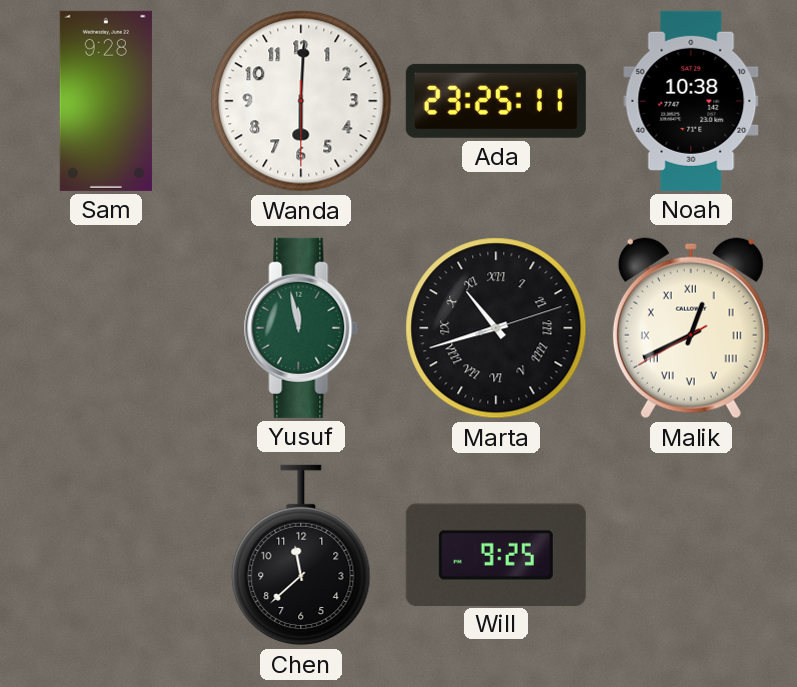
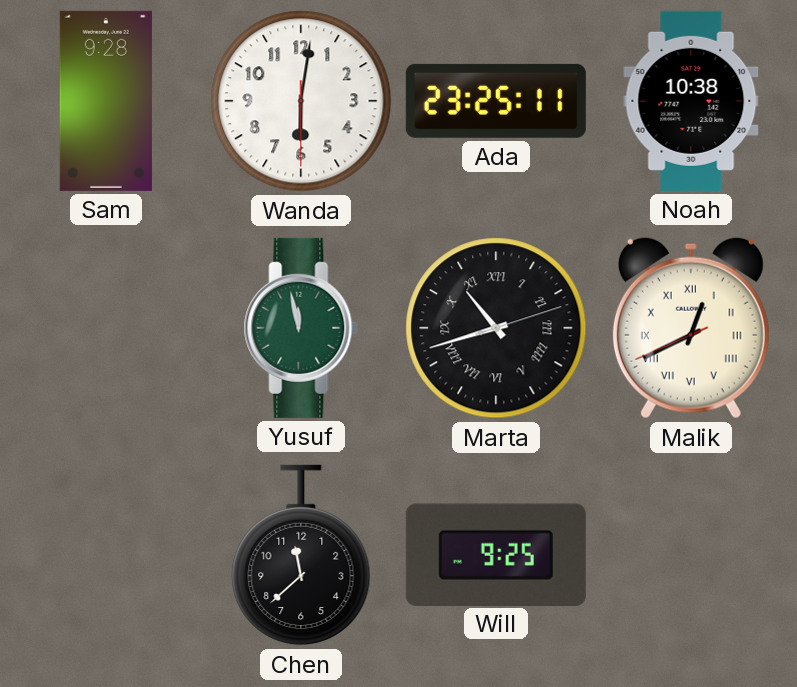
Wanda: 6:00 -> 6:01 (301, 101)
Malik: 12:40:40 -> 12:40:41 (691, 328)
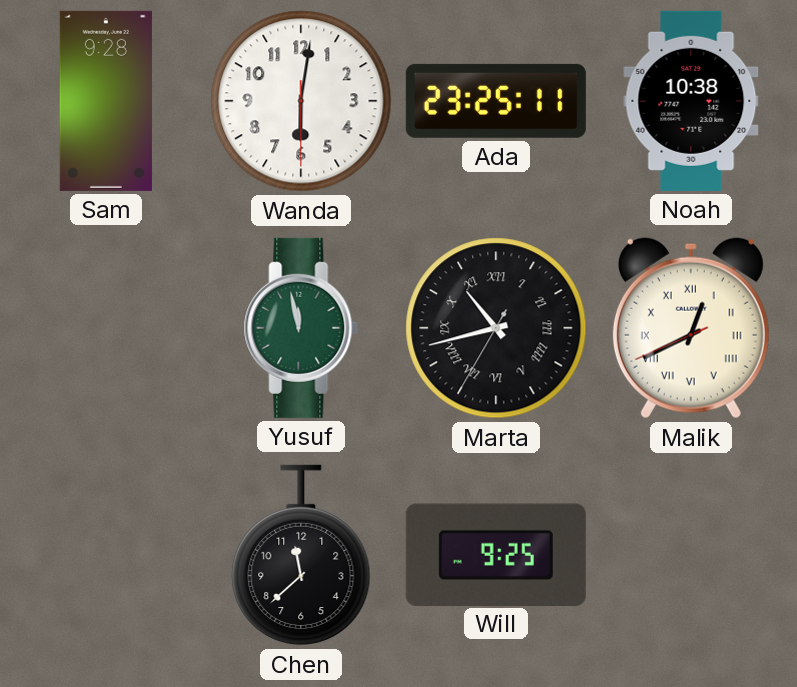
Marta: 10:42:12 -> 10:42:35 (496, 328)
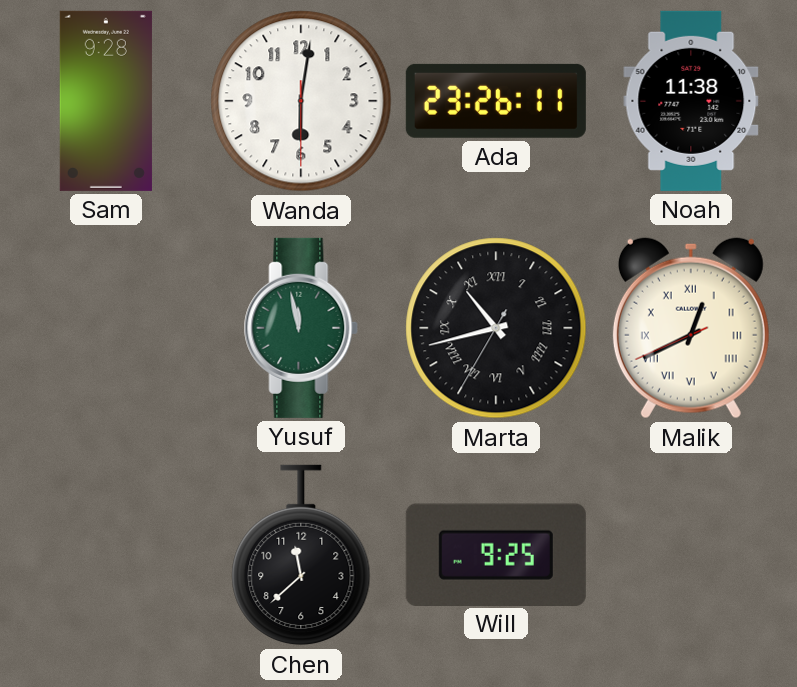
Ada: 23:25 -> 23:26 (496, 101)
Noah: 10:38 -> 11:38 (691, 101)
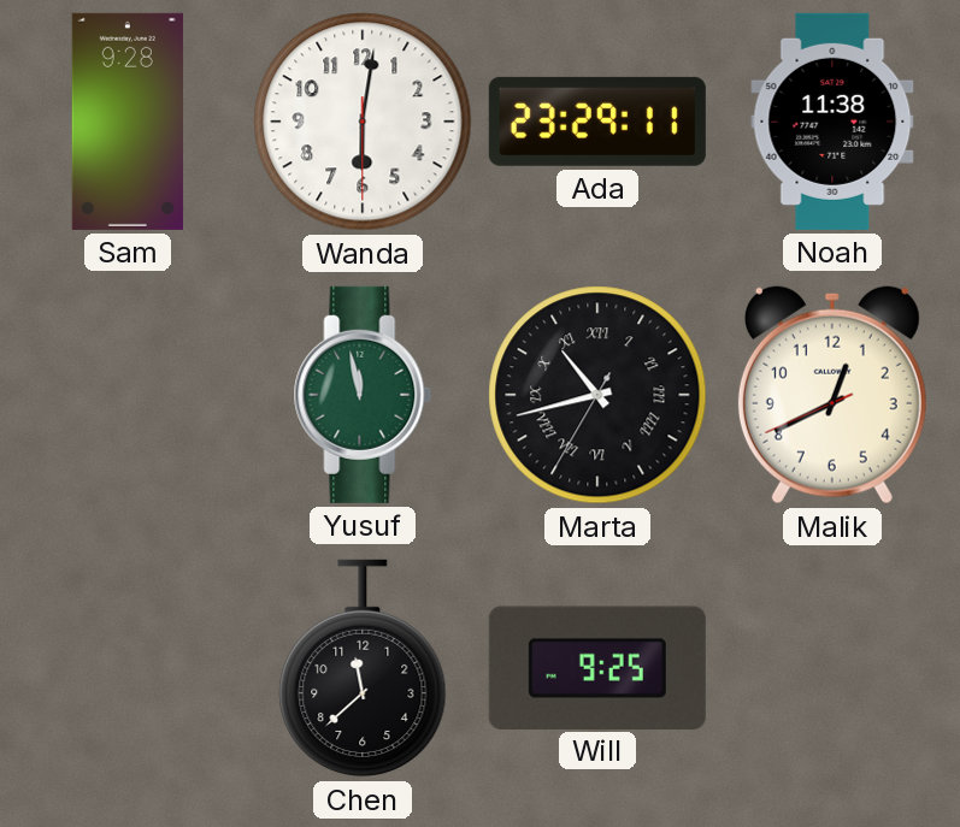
Ada: 23:26 -> 23:29 (597, 122)
Malik numerals: Roman -> Arabic (832, 395)
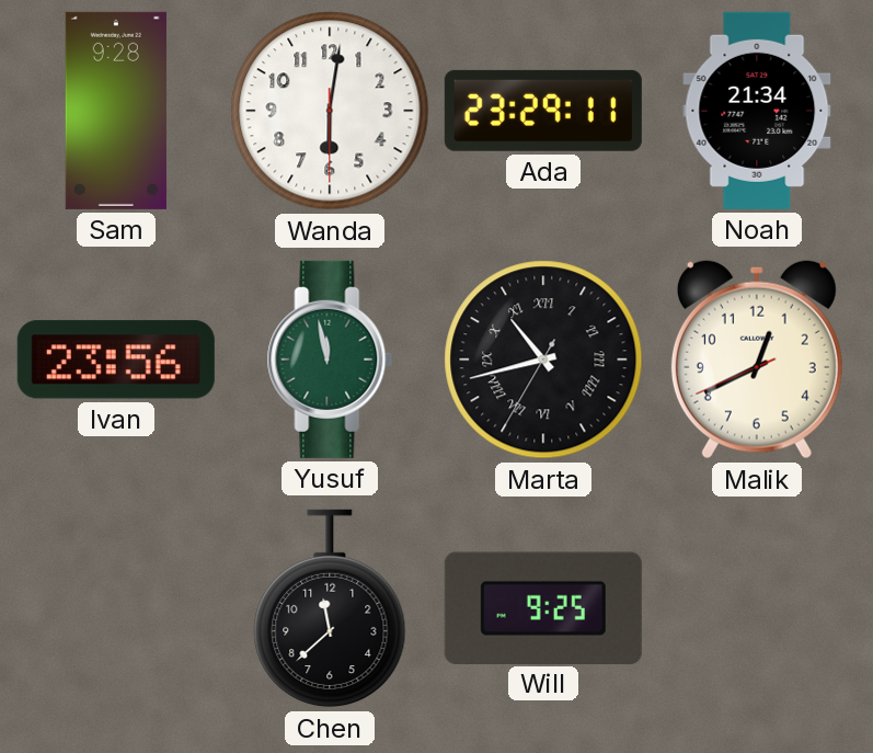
Noah: 11:38 -> 21:34 (757, 111)
Ivan: none -> 23:56 (116, 360)
